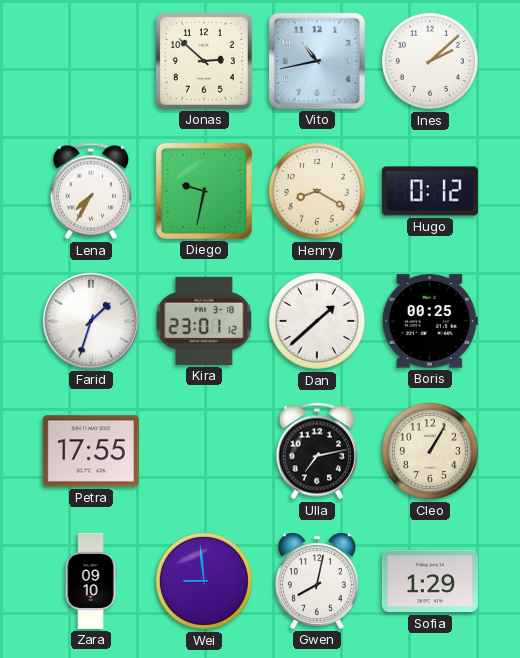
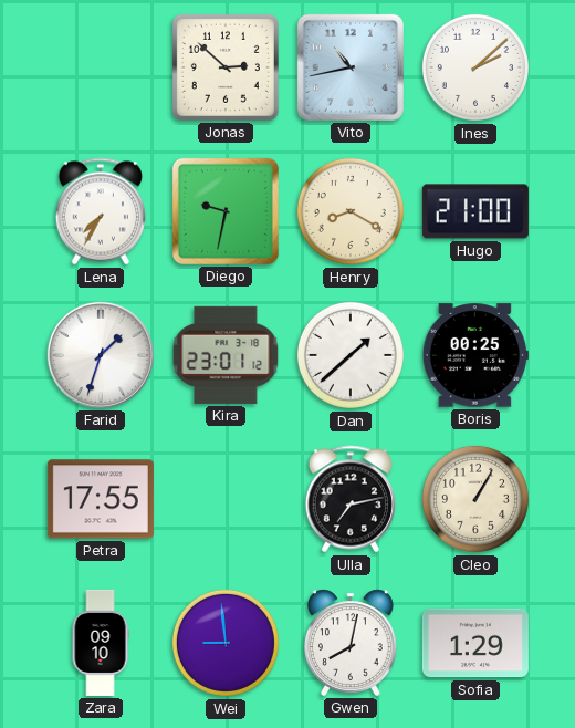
Hugo: 0:12 -> 21:00 (475, 211)
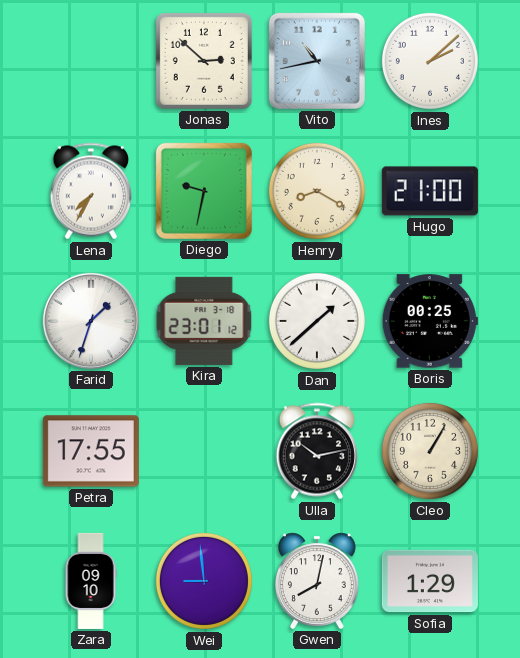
Ulla: 7:13 -> 10:13 (317, 451)
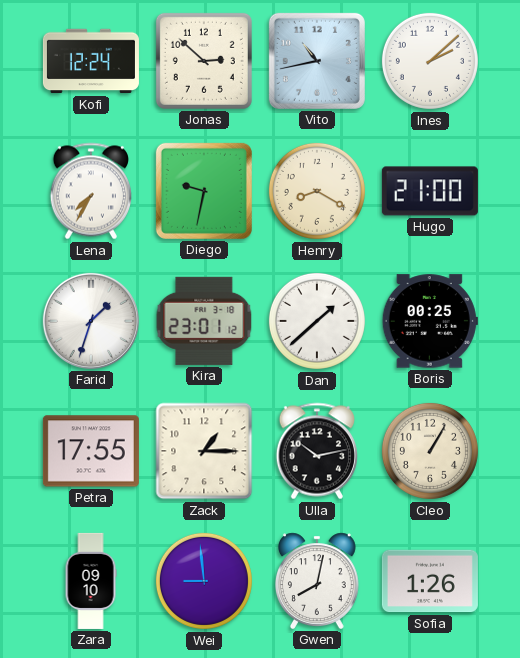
Kofi: none -> 12:24 (91, 61)
Zack: none -> 1:15 (204, 451)
Sofia: 1:29 -> 1:26 (430, 581)
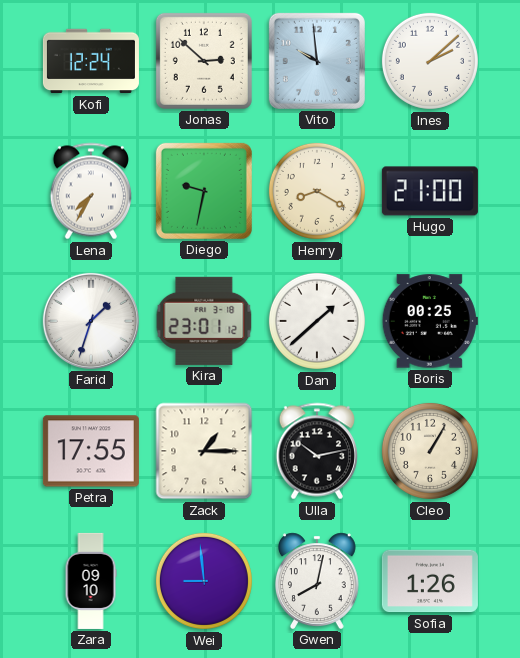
Vito: 10:43 -> 9:59 (317, 61)
